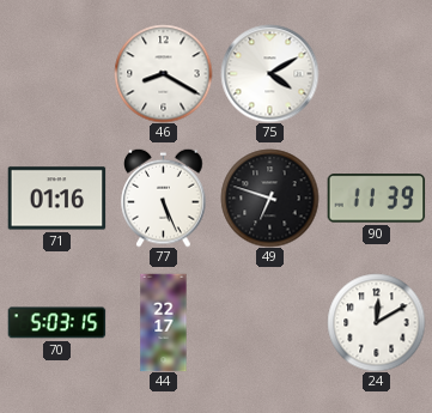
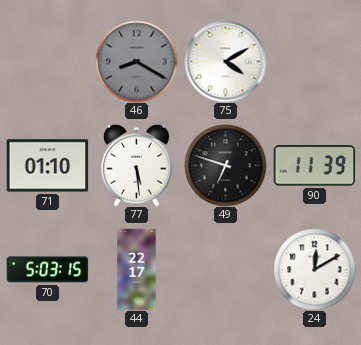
46 dial: white -> grey (136, 61)
71: 01:16 -> 01:10 (47, 166)
77: 5:26 -> 5:29 (137, 165)
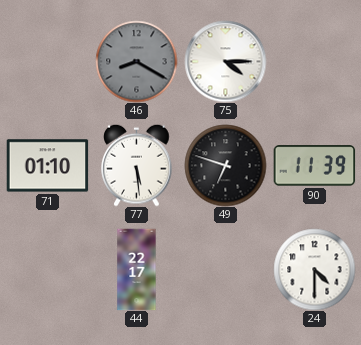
75: 4:10 -> 4:15 (225, 61)
70: 5:03 -> none (47, 270)
24: 12:10 -> 4:30 (314, 269)
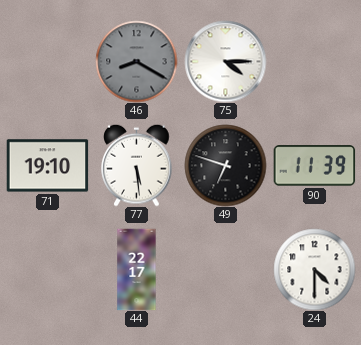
71: 01:10 -> 19:10 (47, 166)
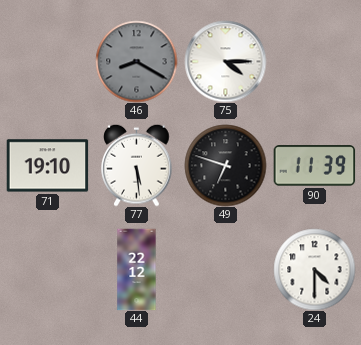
44: 22:17 -> 22:12 (137, 269)
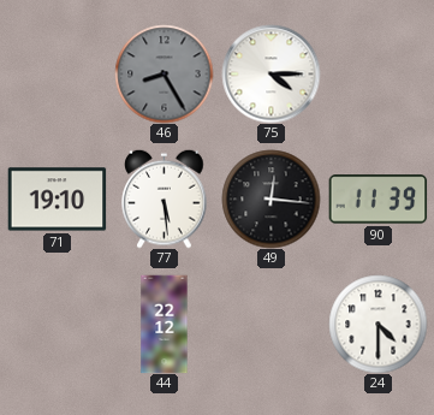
46: 8:20 -> 8:25 (164, 73)
49: 6:48 -> 12:16 (270, 198)
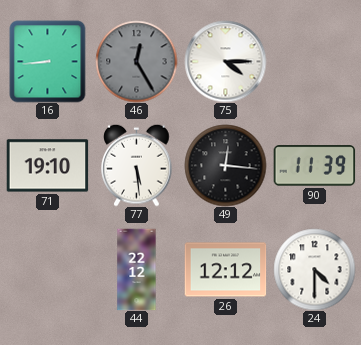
16: none -> 8:44 (48, 61)
46: 8:25 -> 12:25 (136, 61)
26: none -> 12:12 (225, 270)
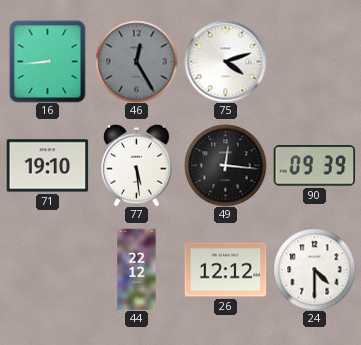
75: 4:15 -> 4:12 (225, 61)
90: 11:39 -> 09:39 (314, 166)
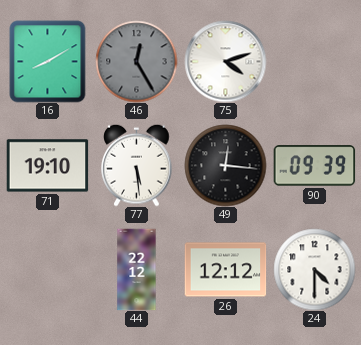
16: 8:44 -> 8:10 (48, 61)
